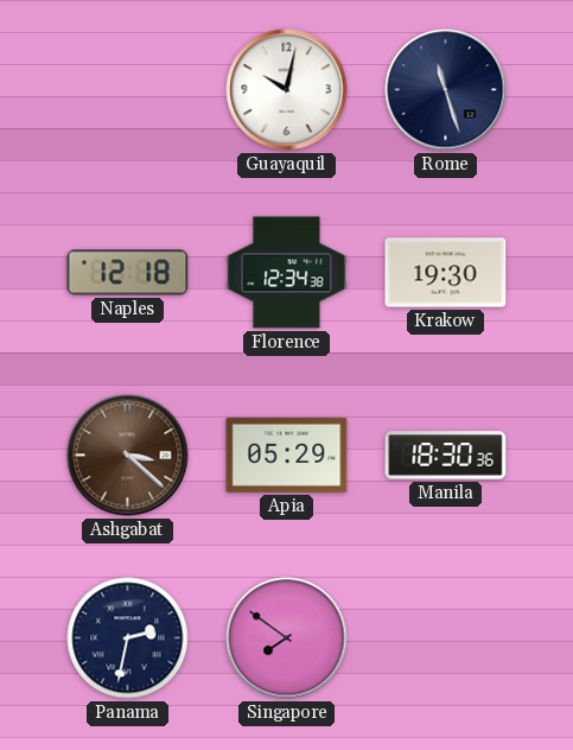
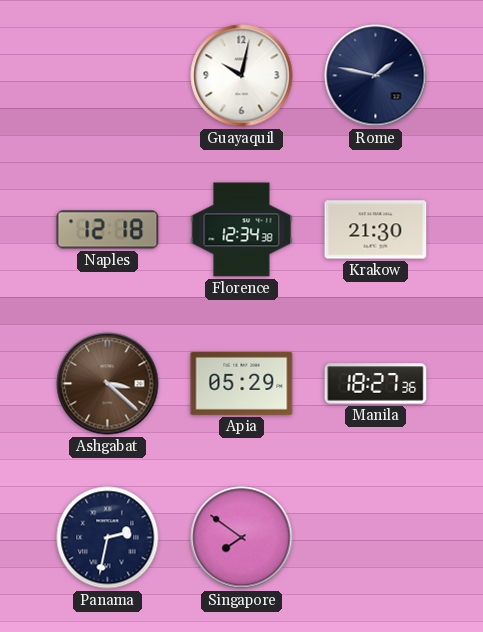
Rome: 11:27 -> 1:47 (376, 76)
Krakow: 19:30 -> 21:30 (376, 230)
Manila: 18:30 -> 18:27 (376, 384)
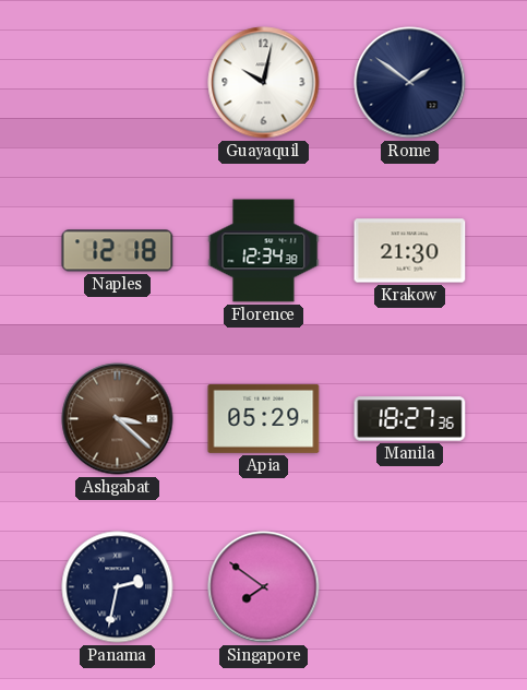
Rome: 1:47 -> 1:51 (410, 83)
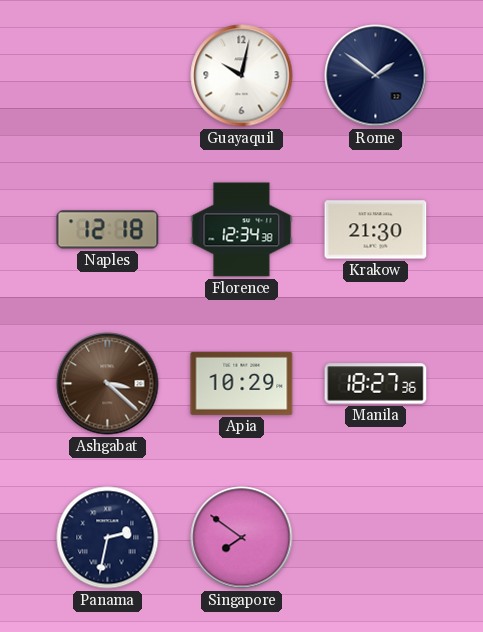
Apia: 05:29 -> 10:29 (242, 383)
